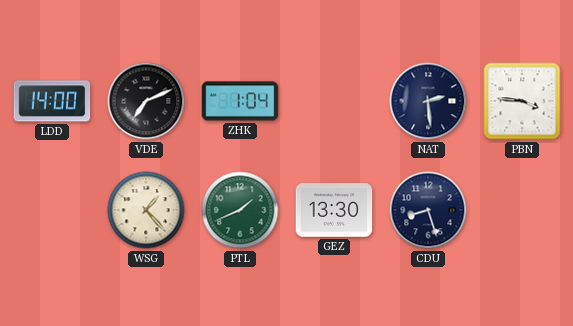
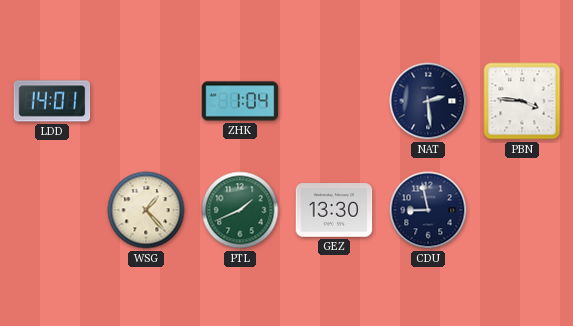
LDD: 14:00 -> 14:01 (52, 101)
VDE: 7:11 -> none (146, 101)
CDU: 8:27 -> 8:58 (428, 210)
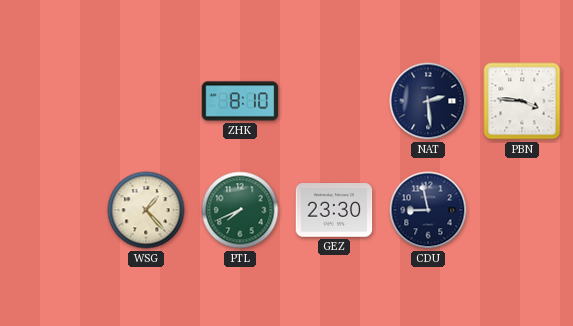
LDD: 14:01 -> none (52, 101)
ZHK: 1:04 -> 8:10 (240, 101)
PTL: 1:41 -> 7:41 (240, 210)
GEZ: 13:30 -> 23:30 (334, 210)
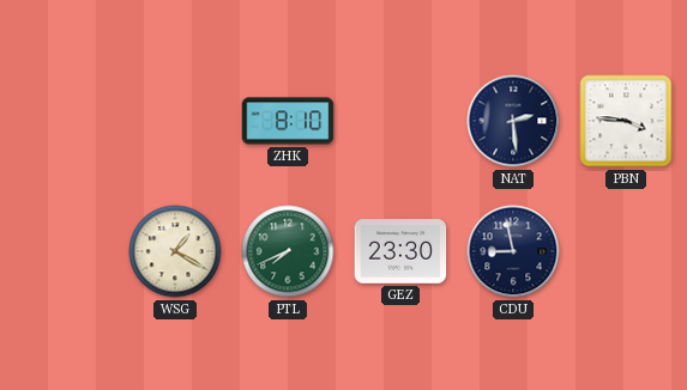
WSG: 1:23 -> 1:20 (175, 251)
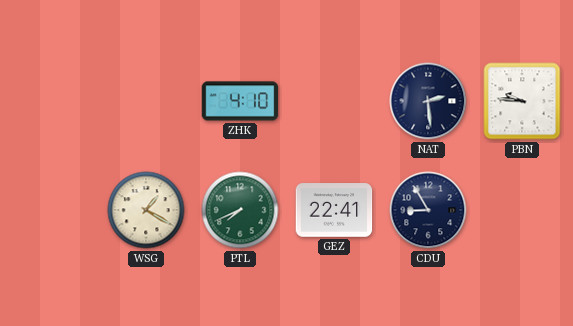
ZHK: 8:10 -> 4:10 (240, 101)
PBN: 3:46 -> 9:46 (522, 101)
GEZ: 23:30 -> 22:41 (334, 210)
CDU: 8:58 -> 8:55 (428, 210)
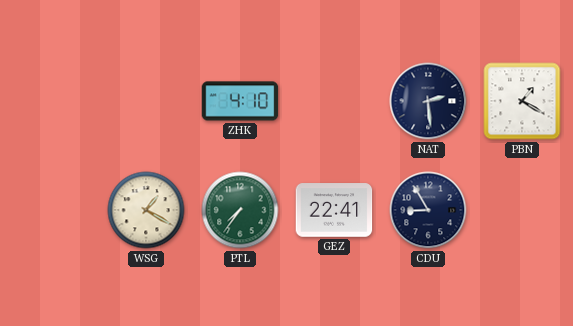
PBN: 9:46 -> 1:20 (522, 101)
PTL: 7:41 -> 7:36 (240, 210)
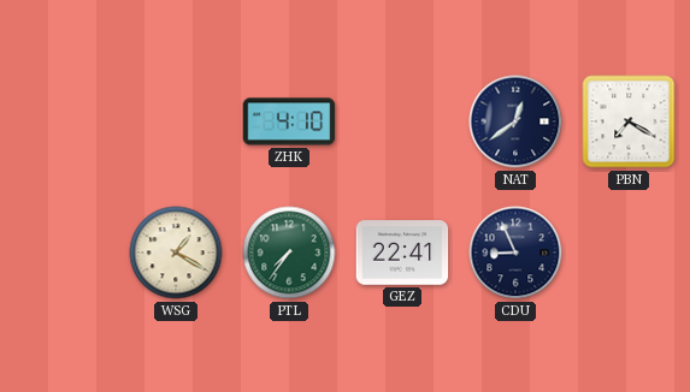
NAT: 2:29 -> 12:39 (515, 121)
PBN: 1:20 -> 7:20 (629, 121)
CDU: 8:55 -> 8:56 (515, 253)
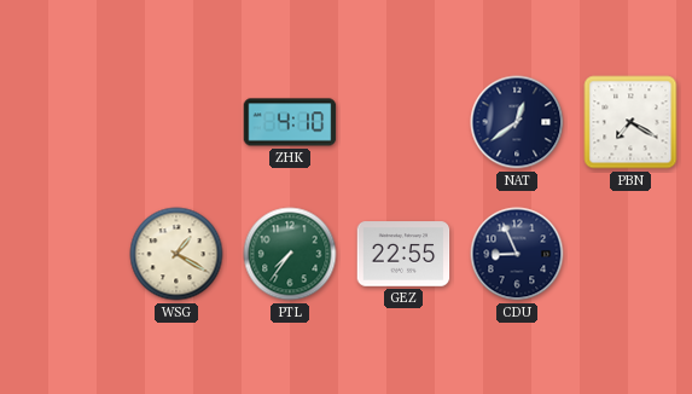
GEZ: 22:41 -> 22:55 (403, 254)
